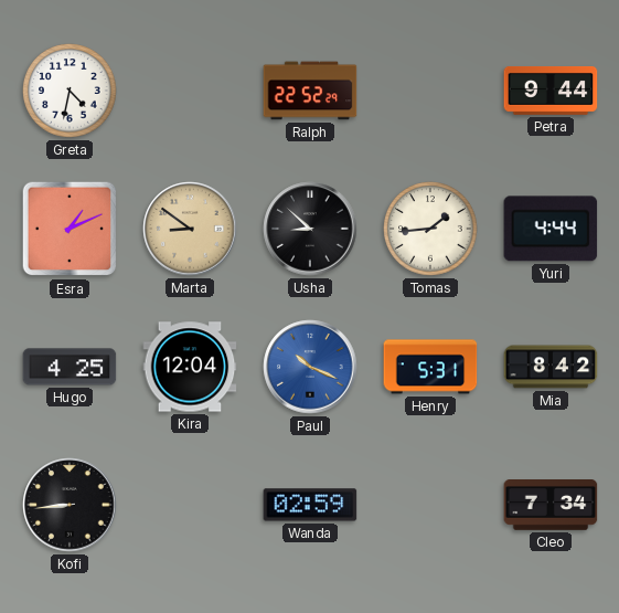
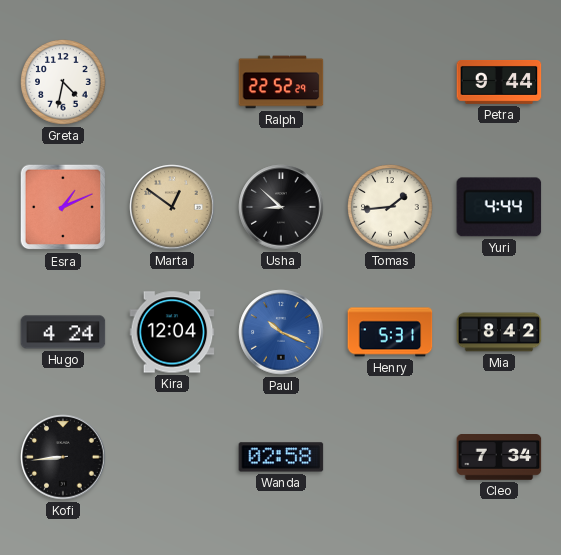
Marta: 8:51 -> 12:51 (172, 207)
Hugo: 4:25 -> 4:24 (63, 332)
Wanda: 02:59 -> 02:58 (281, 457)
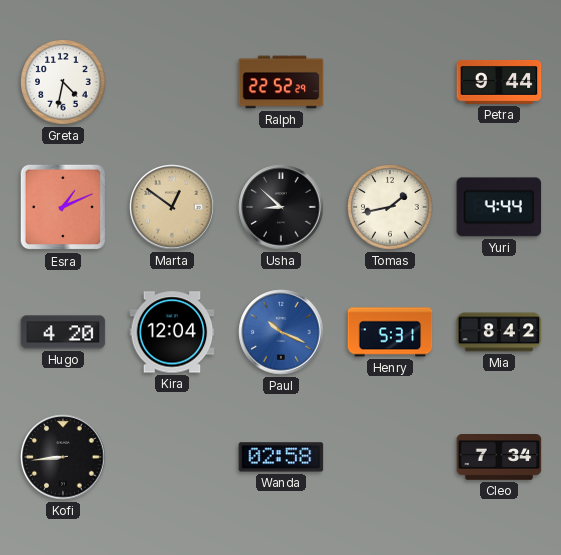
Tomas: 1:44 -> 1:43 (390, 207)
Hugo: 4:24 -> 4:20 (63, 332)
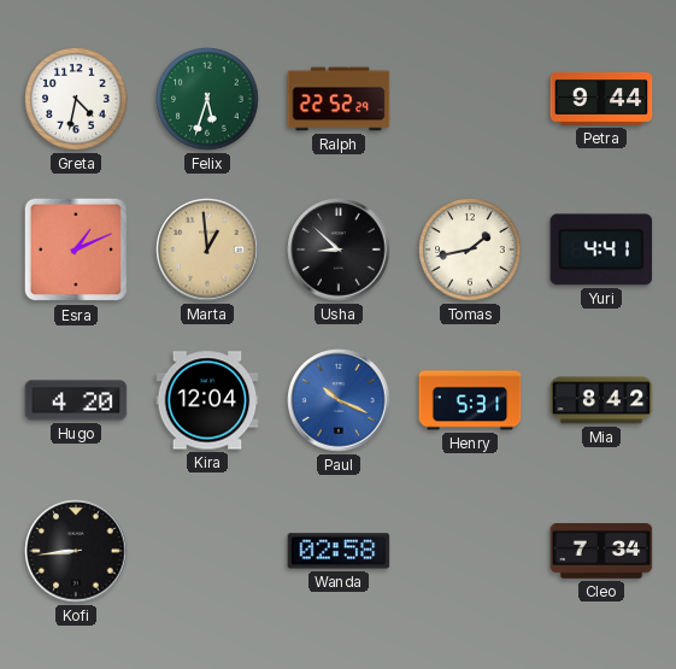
Felix: none -> 5:33 (207, 99)
Marta: 12:51 -> 12:59 (207, 250)
Yuri: 4:44 -> 4:41 (601, 250)
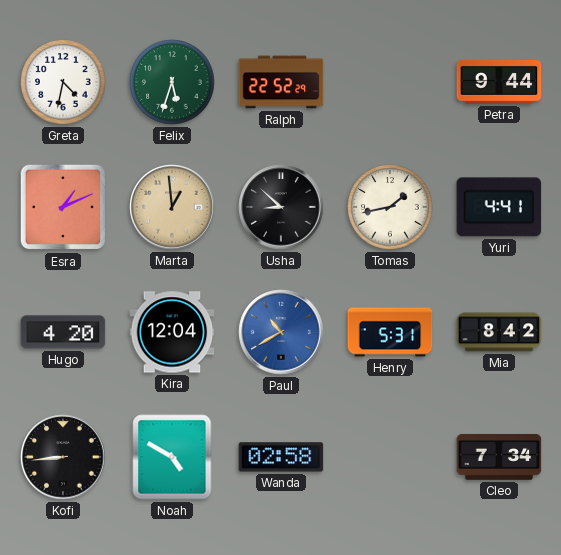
Paul: 10:19 -> 10:40 (281, 332)
Noah: none -> 4:50 (172, 457)
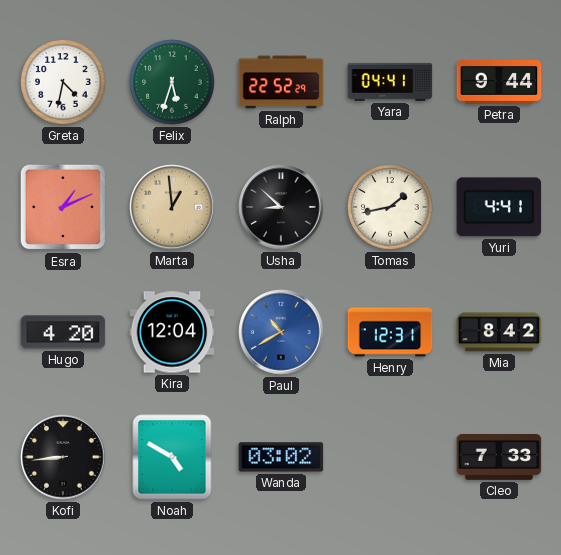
Yara: none -> 04:41 (390, 82)
Henry: 5:31 -> 12:31 (390, 332)
Wanda: 02:58 -> 03:02 (281, 457)
Cleo: 7:34 -> 7:33 (499, 458)
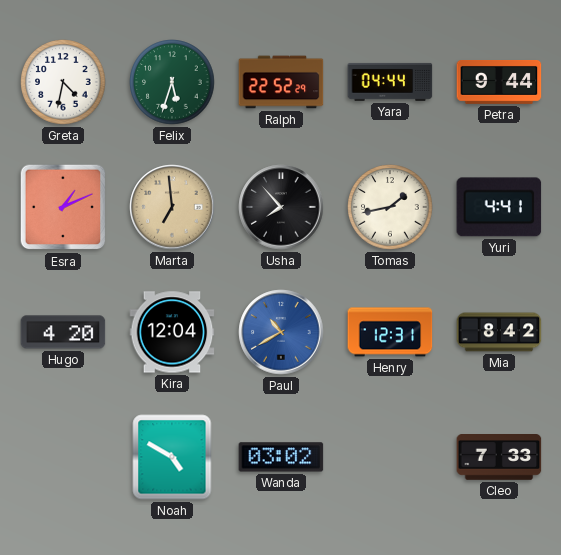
Yara: 04:41 -> 04:44 (390, 82)
Marta: 12:59 -> 6:59 (172, 207)
Usha: 8:52 -> 7:53 (281, 207)
Kofi: 8:44 -> none (63, 457)
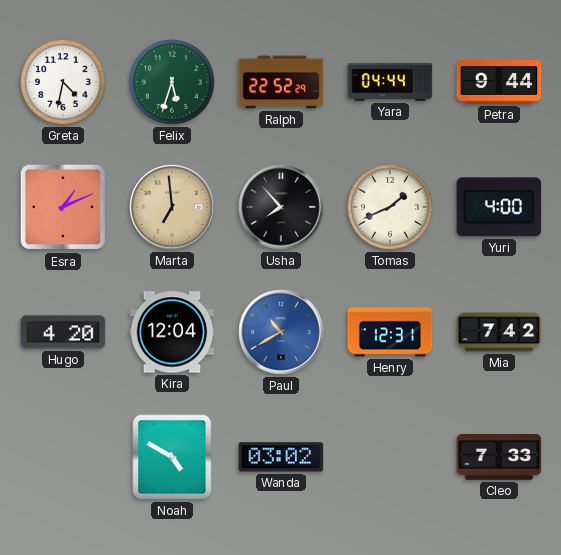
Tomas: 1:43 -> 1:41 (390, 207)
Yuri: 4:41 -> 4:00 (499, 207)
Mia: 8:42 -> 7:42 (499, 332)
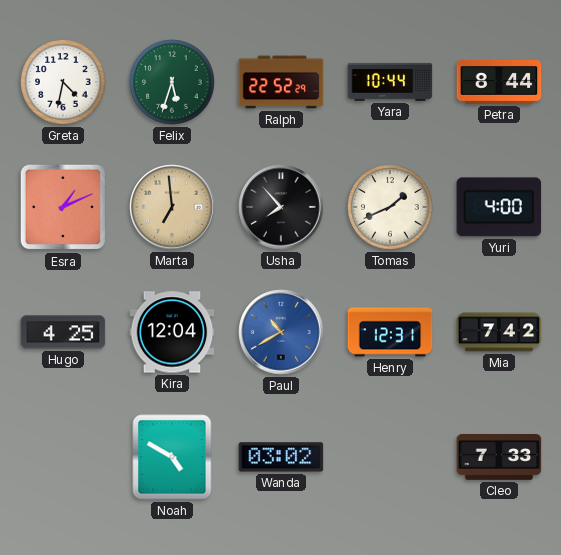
Yara: 04:44 -> 10:44 (390, 82)
Petra: 9:44 -> 8:44 (499, 83)
Hugo: 4:20 -> 4:25 (63, 332)
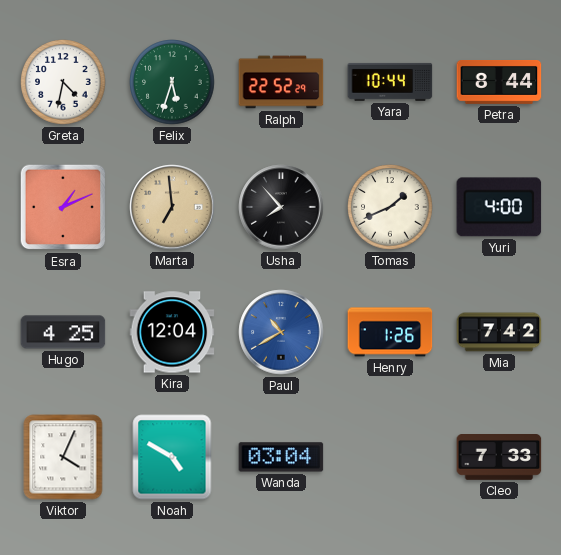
Henry: 12:31 -> 1:26 (390, 332)
Viktor: none -> 4:04 (63, 457)
Wanda: 03:02 -> 03:04 (281, 457)
